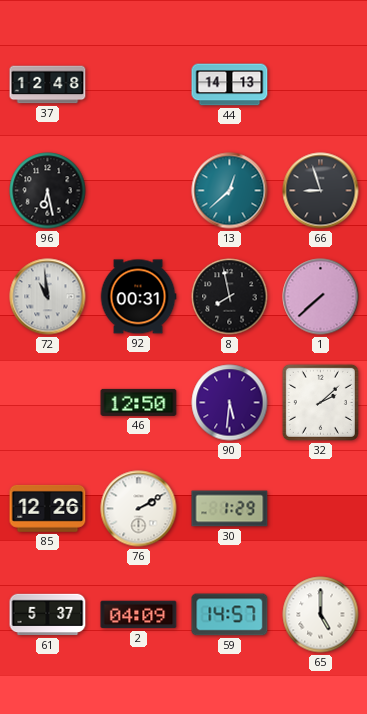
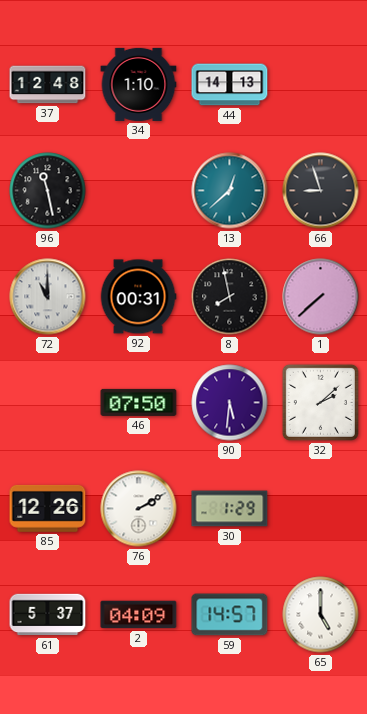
34: none -> 1:10 (139, 84)
96: 6:28 -> 11:28 (48, 191)
72: 10:59 -> 11:00 (48, 297)
46: 12:50 -> 07:50 (139, 402)
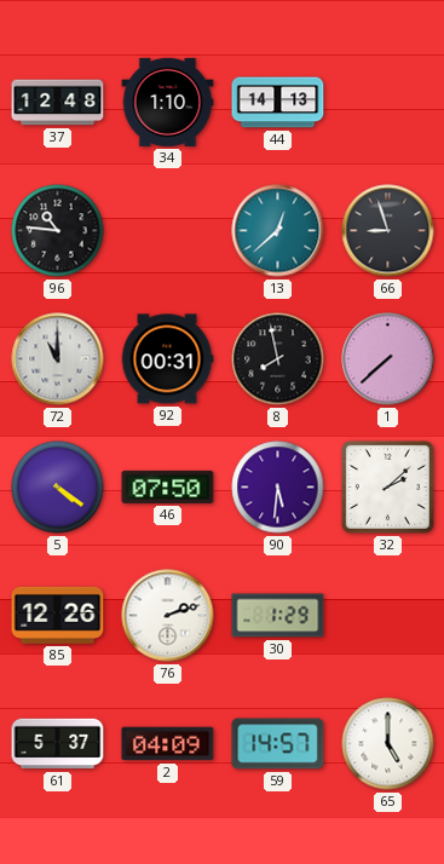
96: 11:28 -> 10:46 (58, 231)
5: none -> 4:21 (58, 488)
76: 2:10 -> 2:12 (168, 616)
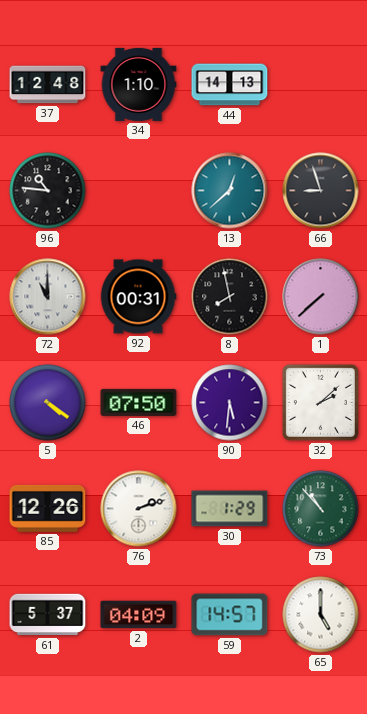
73: none -> 10:53 (321, 509)
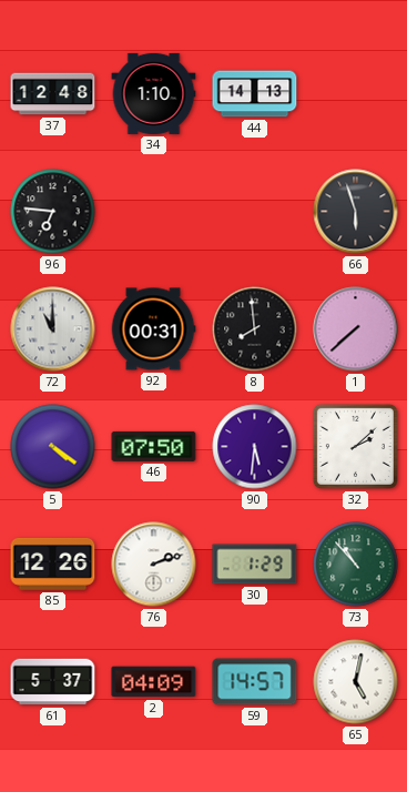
96: 10:46 -> 6:46 (53, 212)
13: 12:38 -> none (230, 191)
66: 8:57 -> 5:57 (356, 212)
8: 7:58 -> 7:59 (255, 329)
65: 5:00 -> 5:02 (356, 682)
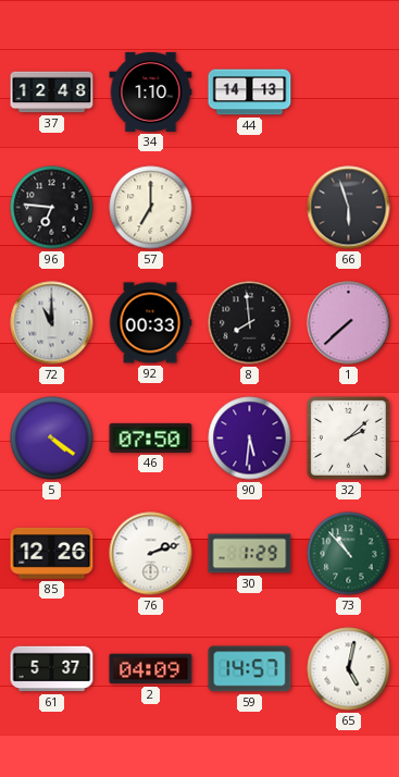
57: none -> 7:00 (151, 208)
92: 00:31 -> 00:33 (150, 323)
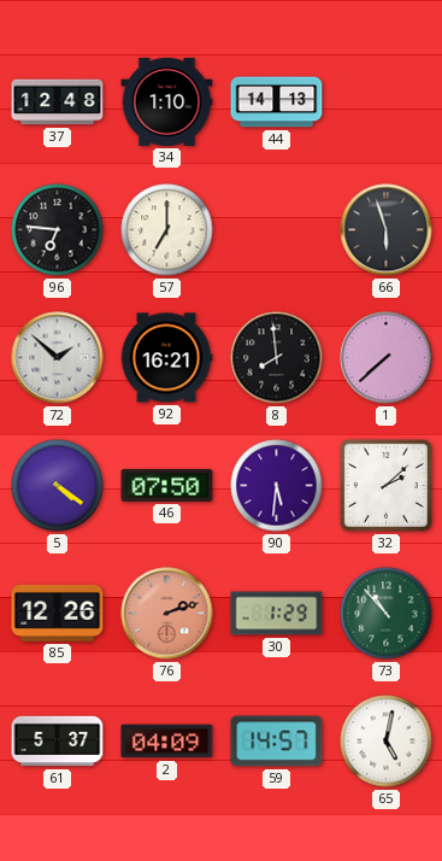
72: 11:00 -> 1:52 (58, 358)
92: 00:33 -> 16:21 (166, 358)
76 dial: white -> salmon (167, 614)
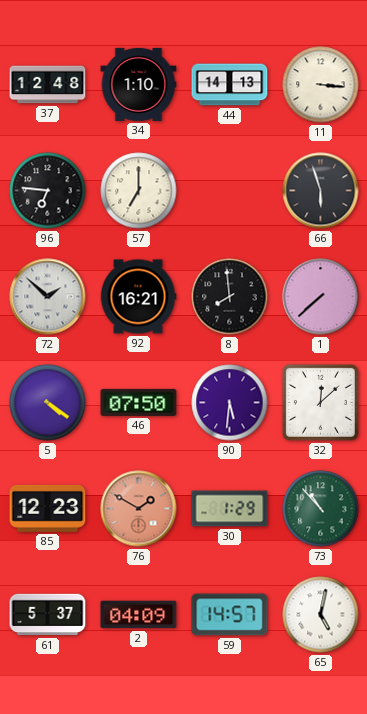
11: none -> 3:16 (321, 85)
32: 2:08 -> 12:08 (320, 402)
85: 12:26 -> 12:23 (48, 508)
76: 2:12 -> 1:50 (139, 509)
